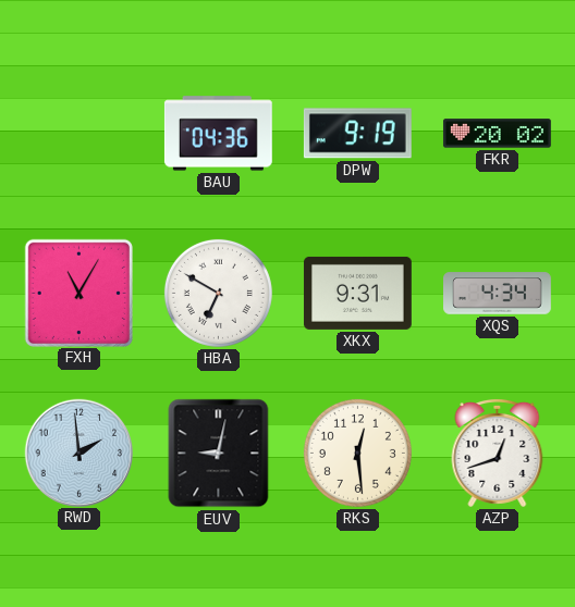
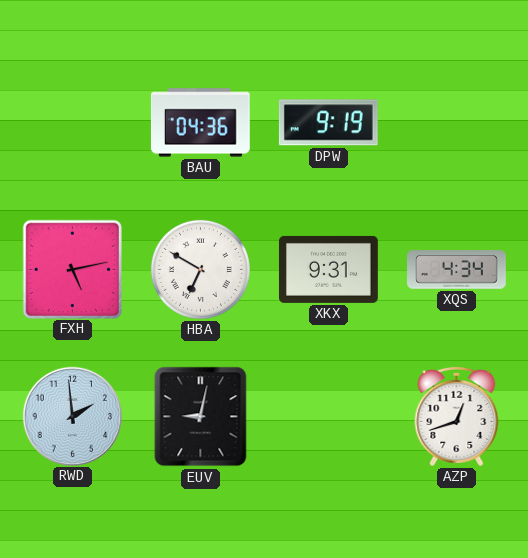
FKR: 20:02 -> none (497, 134)
FXH: 11:05 -> 5:13 (72, 269)
RKS: 12:29 -> none (357, 453)
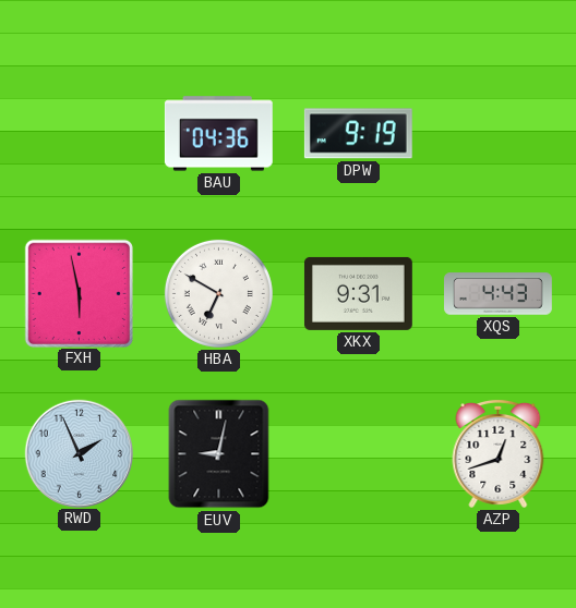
FXH: 5:13 -> 5:58 (79, 293)
XQS: 4:34 -> 4:43 (499, 294)
RWD: 1:59 -> 1:56 (79, 453)
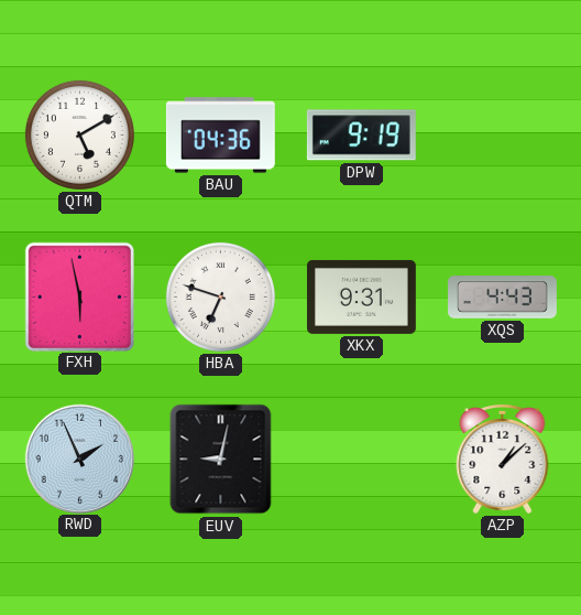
QTM: none -> 5:10 (79, 134)
HBA: 6:50 -> 6:48 (220, 296)
AZP: 12:42 -> 1:08 (503, 458)
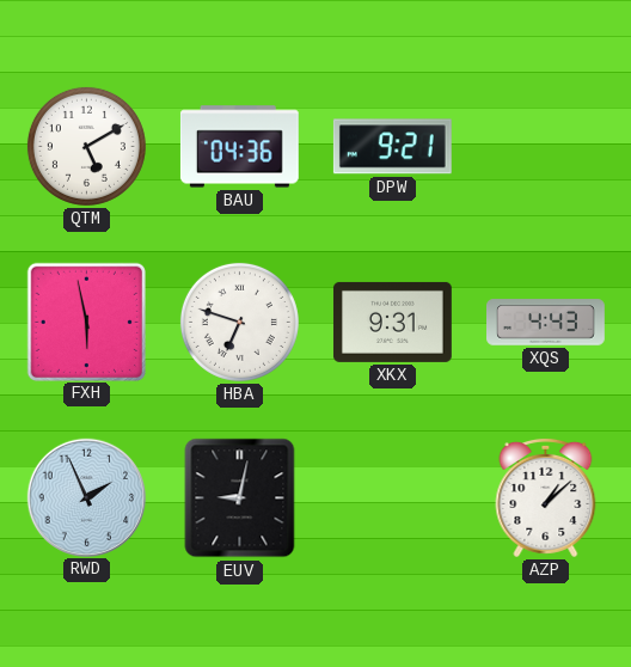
DPW: 9:19 -> 9:21 (392, 147)
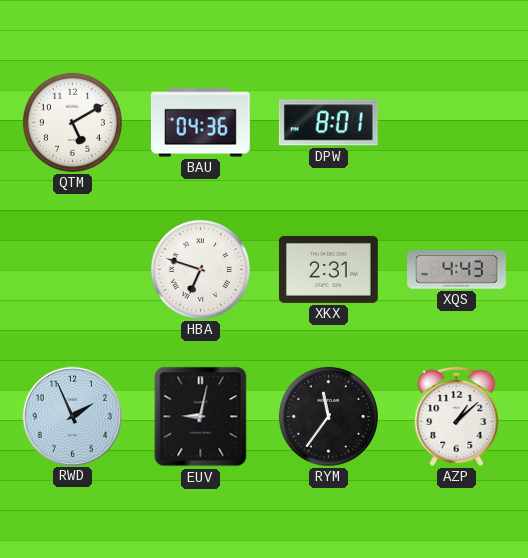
DPW: 9:21 -> 8:01 (328, 123)
FXH: 5:58 -> none (86, 322)
XKX: 9:31 -> 2:31 (328, 269)
RYM: none -> 11:36 (328, 416)
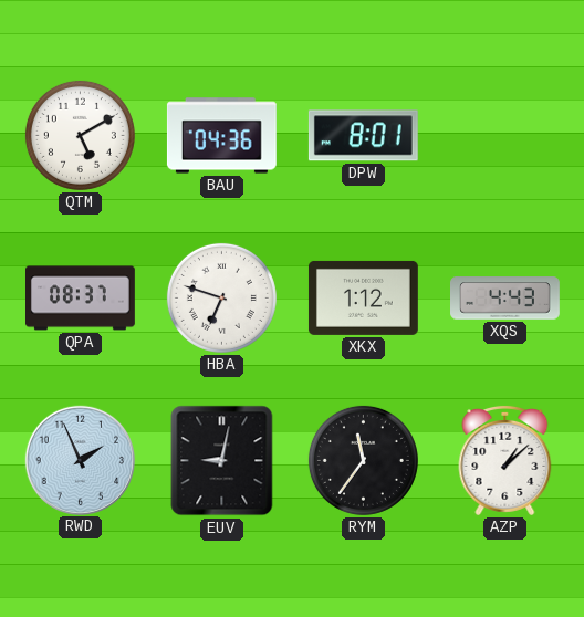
QPA: none -> 08:37 (81, 299)
XKX: 2:31 -> 1:12 (363, 297)
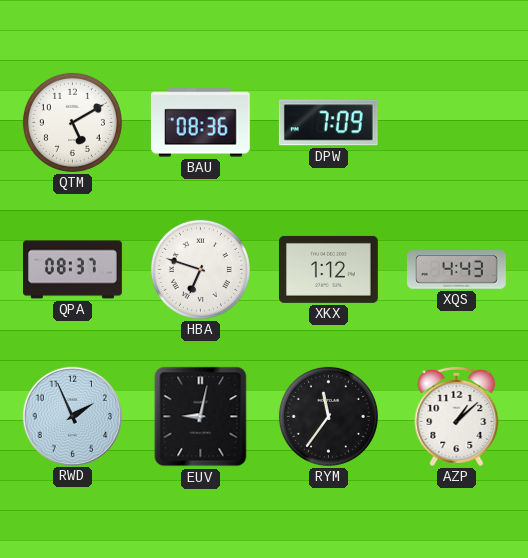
BAU: 04:36 -> 08:36 (200, 123)
DPW: 8:01 -> 7:09 (328, 123)
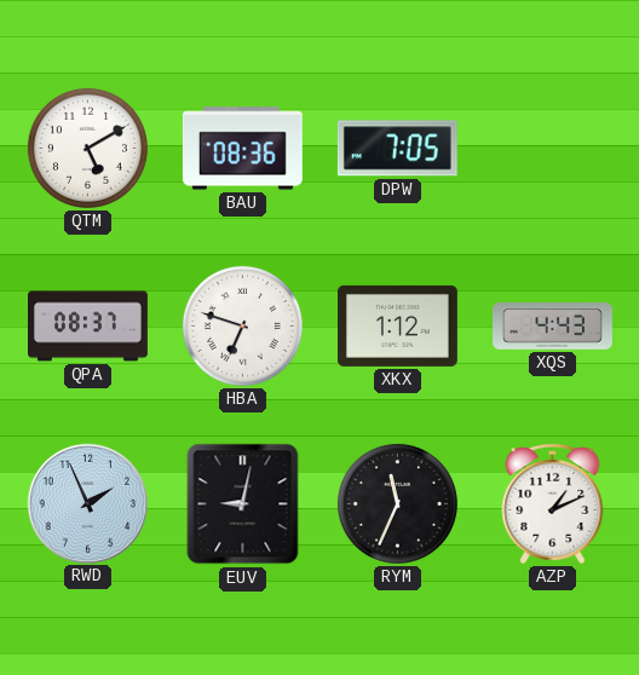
DPW: 7:09 -> 7:05 (397, 149)
RYM: 11:36 -> 11:34 (397, 503)
AZP: 1:08 -> 1:11 (553, 503)
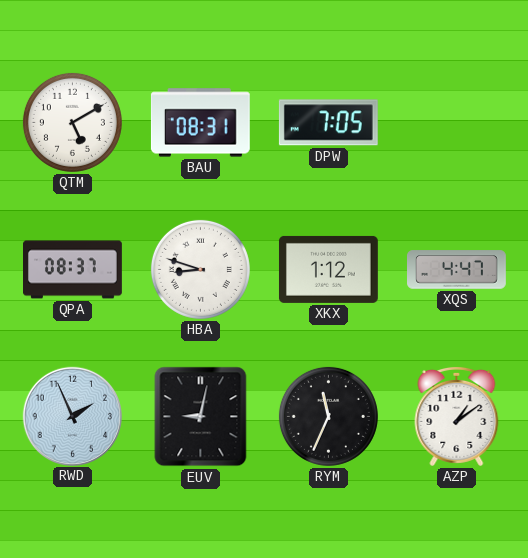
BAU: 08:36 -> 08:31 (200, 123)
HBA: 6:48 -> 8:48 (200, 269)
XQS: 4:43 -> 4:47 (457, 270)
AZP: 1:11 -> 1:09 (457, 416)
